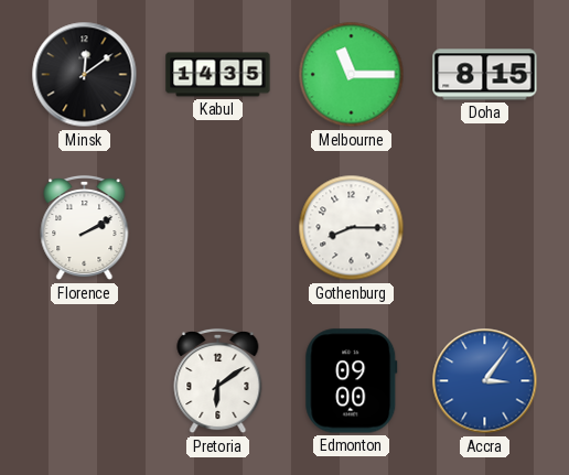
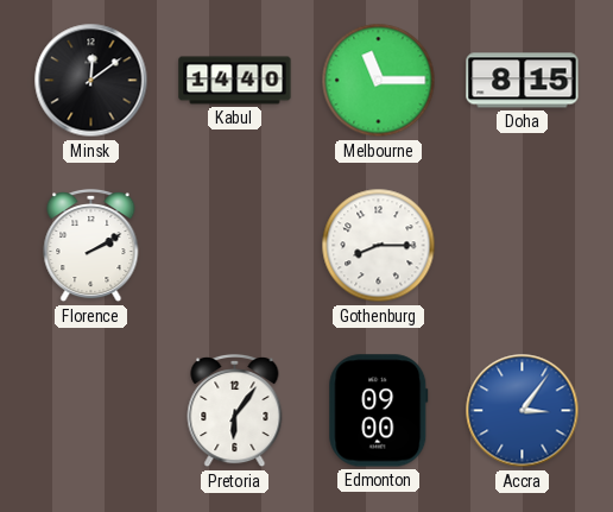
Kabul: 14:35 -> 14:40 (235, 81)
Pretoria: 6:09 -> 6:06 (235, 411)
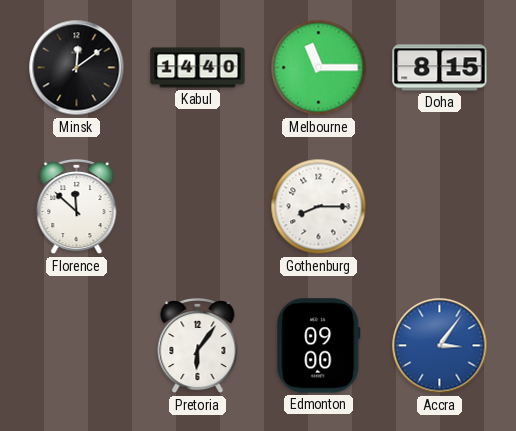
Florence: 2:10 -> 11:52 (77, 207)
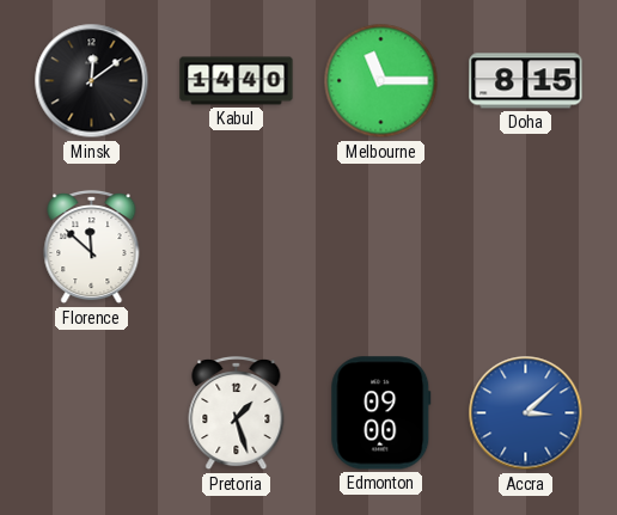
Gothenburg: 8:15 -> none (319, 207)
Pretoria: 6:06 -> 1:27 (237, 413)
Accra: 3:06 -> 3:08 (526, 413)
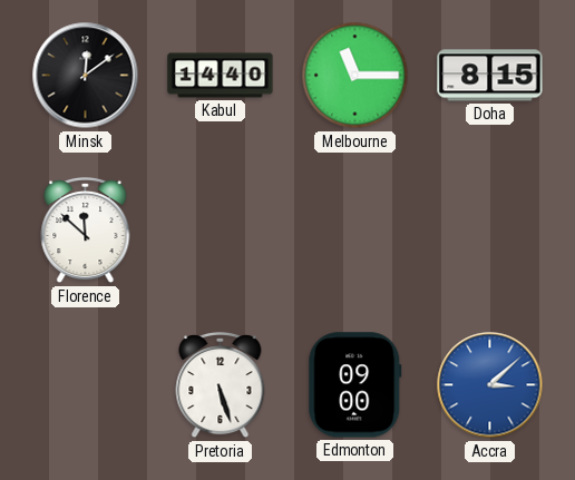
Pretoria: 1:27 -> 5:27 (221, 385)
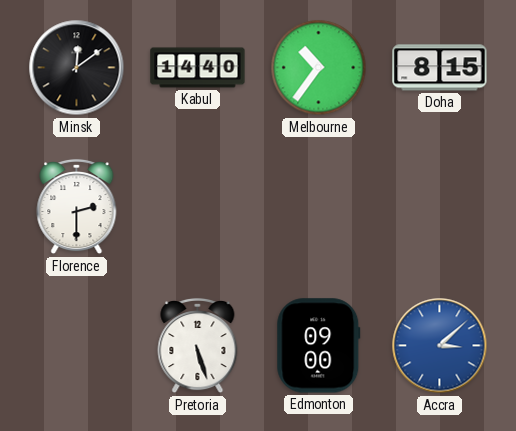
Melbourne: 11:15 -> 10:36 (319, 68)
Florence: 11:52 -> 2:30 (77, 207)
